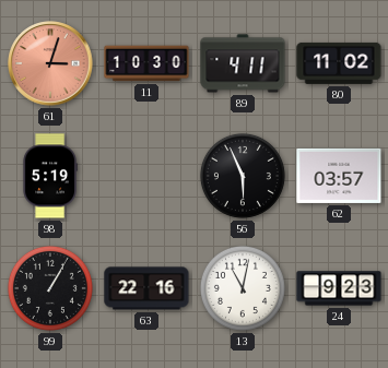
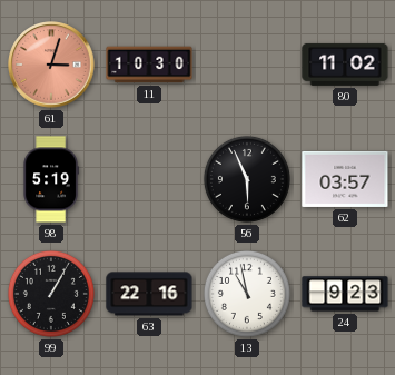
89: 4:11 -> none (243, 63)
13: 11:02 -> 10:58 (247, 294)
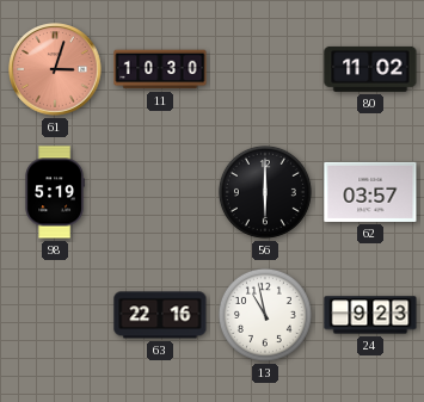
56: 5:56 -> 6:00 (265, 192)
99: 1:05 -> none (51, 294)
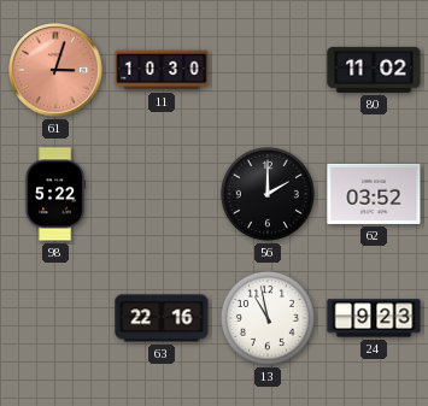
98: 5:19 -> 5:22 (55, 194)
56: 6:00 -> 2:00 (268, 194)
62: 03:57 -> 03:52 (374, 194)
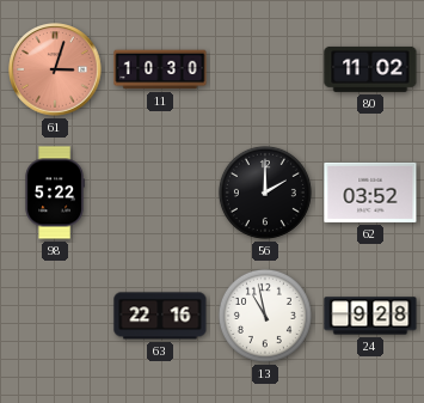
24: 9:23 -> 9:28 (370, 316)
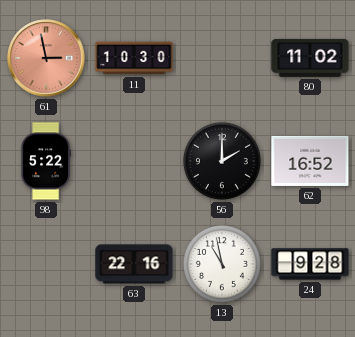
61: 3:03 -> 2:58 (46, 58)
62: 03:52 -> 16:52 (310, 161)
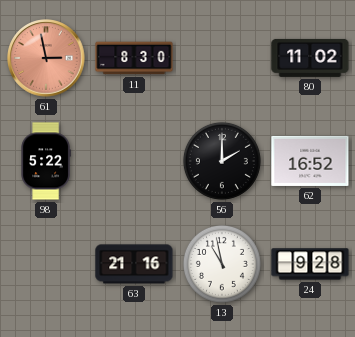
11: 10:30 -> 8:30 (134, 58)
63: 22:16 -> 21:16 (134, 264)
